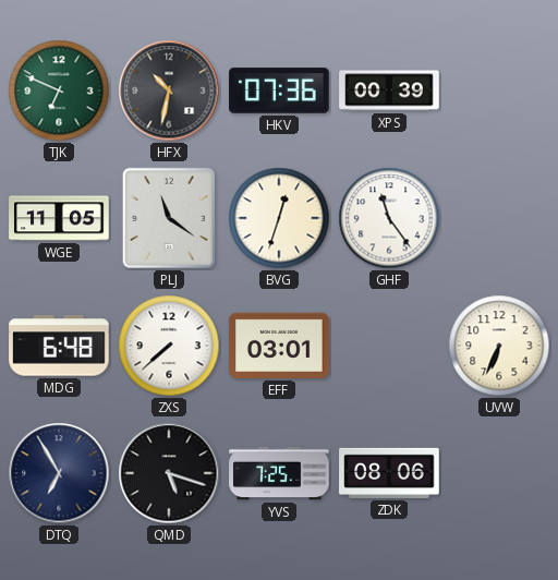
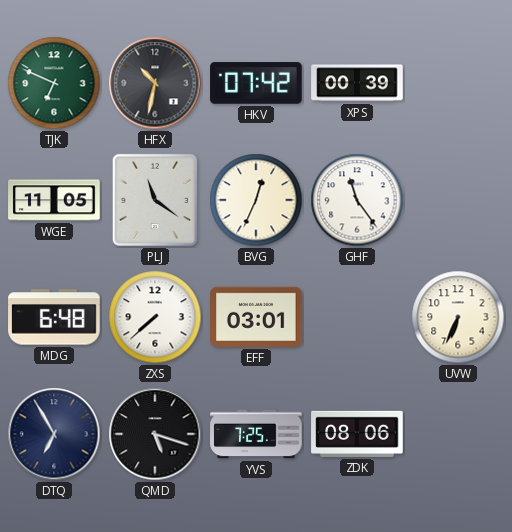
HKV: 07:36 -> 07:42 (256, 83)
BVG: 12:33 -> 12:34 (256, 200)
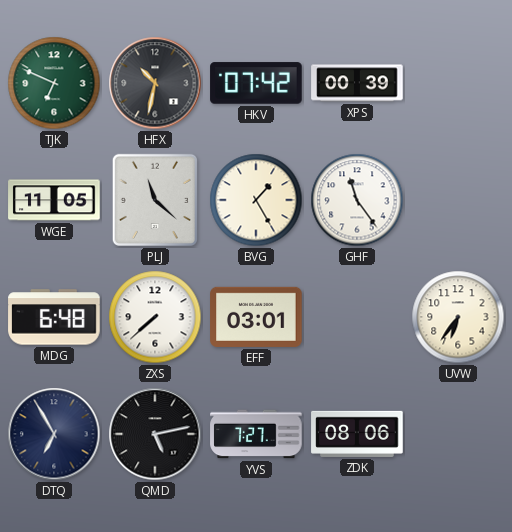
PLJ: 11:21 -> 11:22 (155, 200)
BVG: 12:34 -> 1:25 (256, 200)
UVW: 6:34 -> 6:36 (458, 317)
QMD: 5:18 -> 5:13 (155, 434)
YVS: 7:25 -> 7:27 (256, 434)
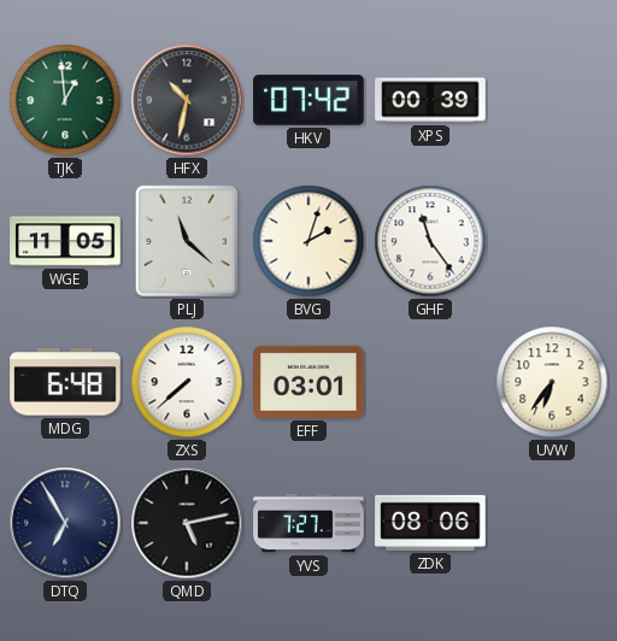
TJK: 6:49 -> 12:59 (65, 100)
BVG: 1:25 -> 2:03 (308, 241)
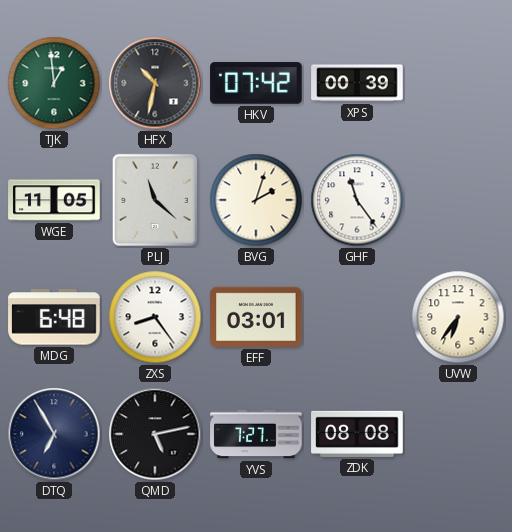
ZXS: 7:38 -> 8:24 (155, 317)
ZDK: 08:06 -> 08:08 (357, 434)
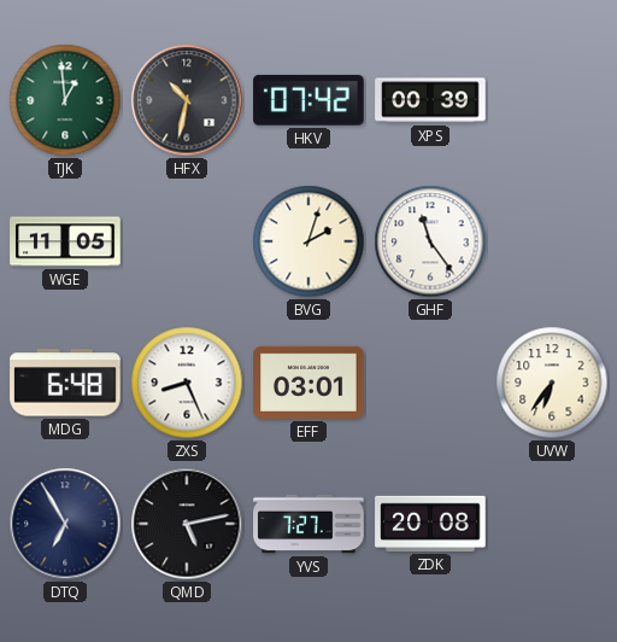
PLJ: 11:22 -> none (155, 200)
ZXS: 8:24 -> 8:26 (187, 383)
ZDK: 08:08 -> 20:08 (430, 524)
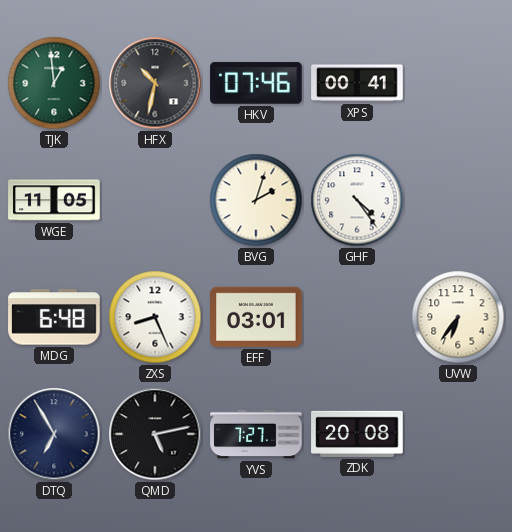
HKV: 07:42 -> 07:46 (256, 83)
XPS: 00:39 -> 00:41 (357, 83)
GHF: 11:24 -> 4:24 (357, 200)
